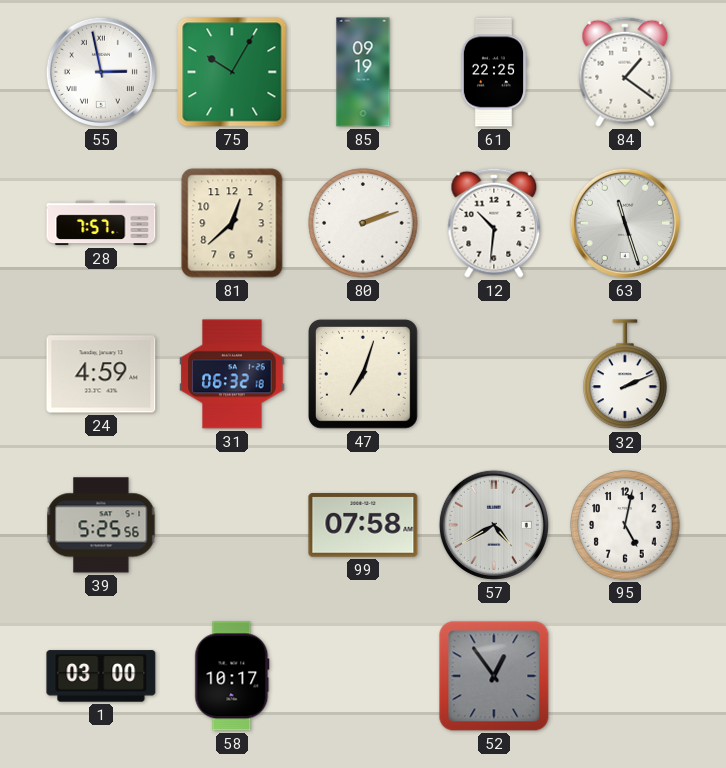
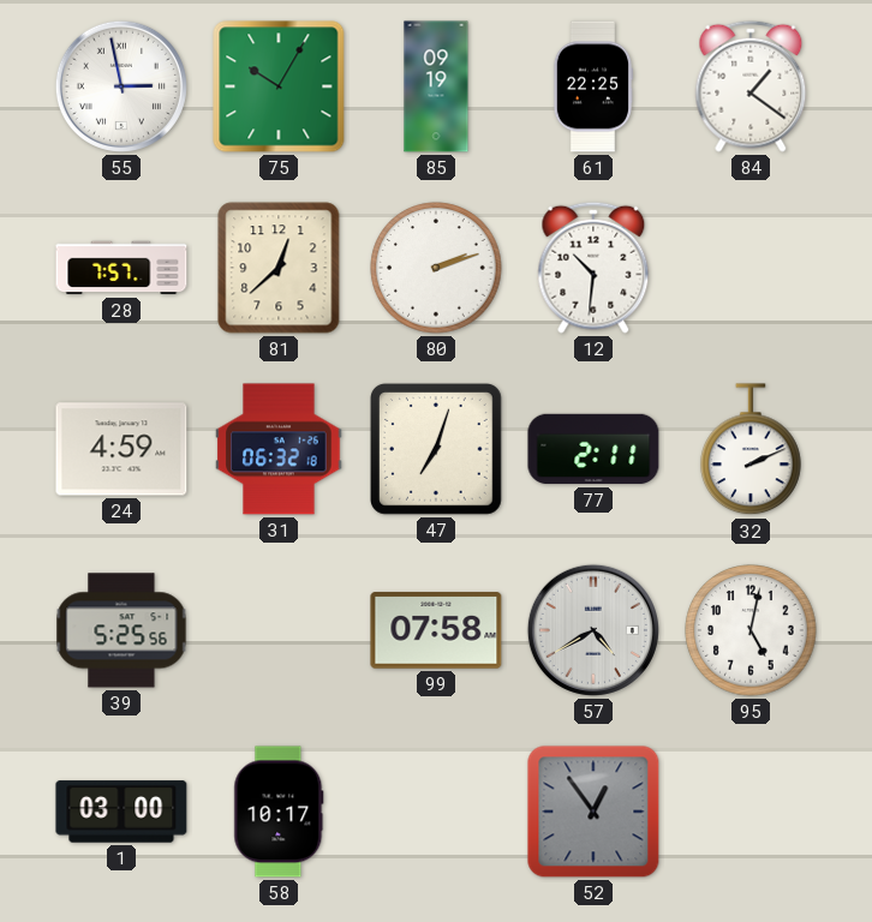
63: 11:27 -> none (625, 223)
77: none -> 2:11 (593, 449)
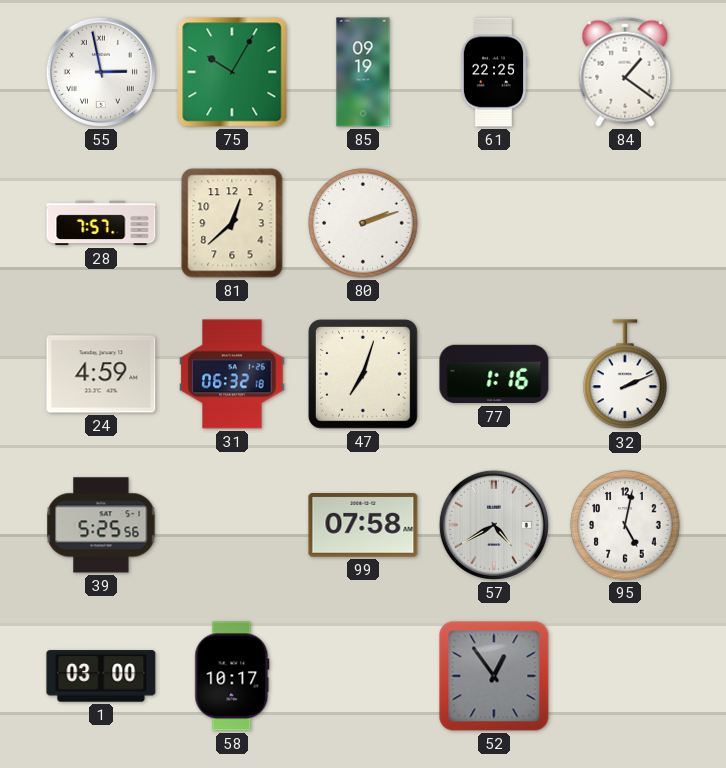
12: 10:31 -> none (593, 268)
77: 2:11 -> 1:16 (494, 374)
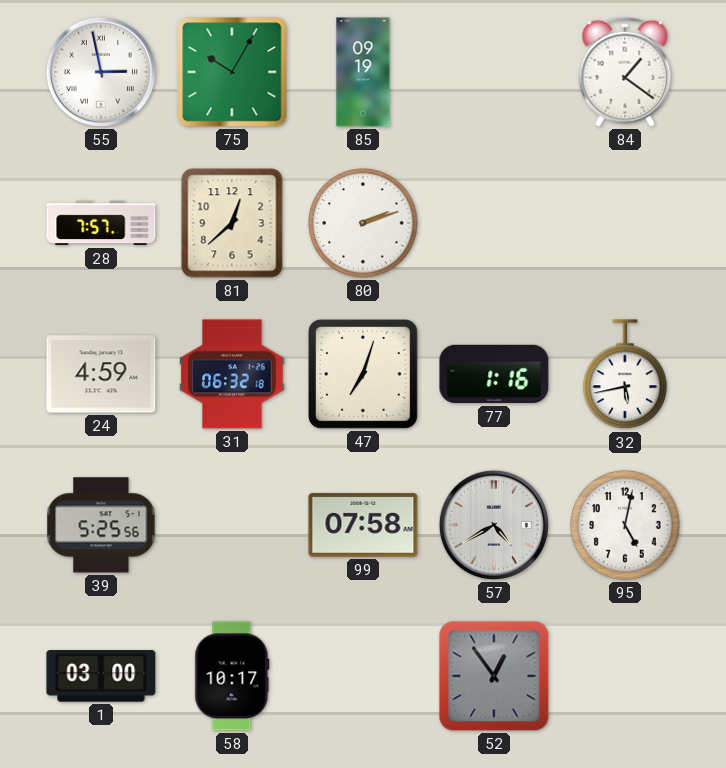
61: 22:25 -> none (493, 72)
32: 2:11 -> 5:43 (626, 375)
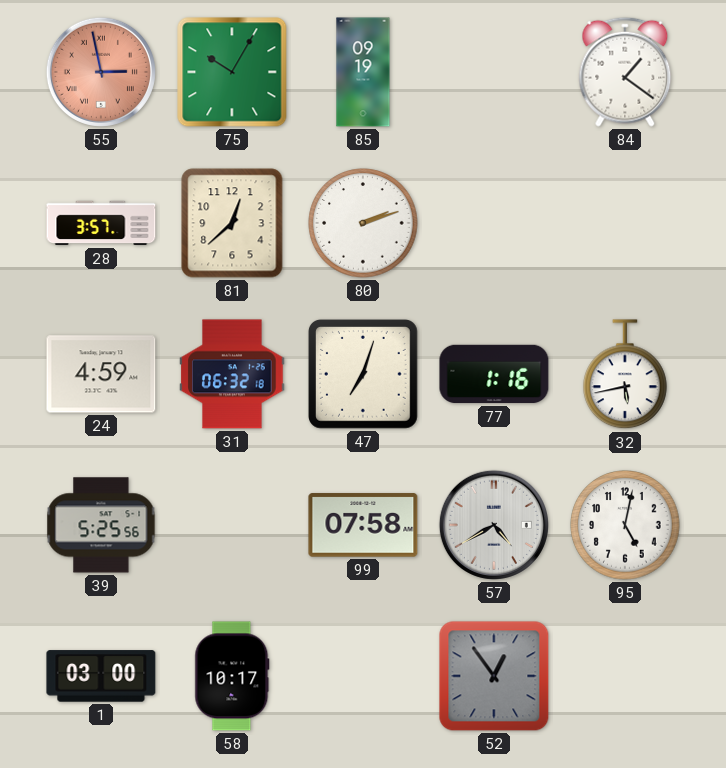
55 dial: white -> salmon (101, 72)
28: 7:57 -> 3:57 (101, 223)
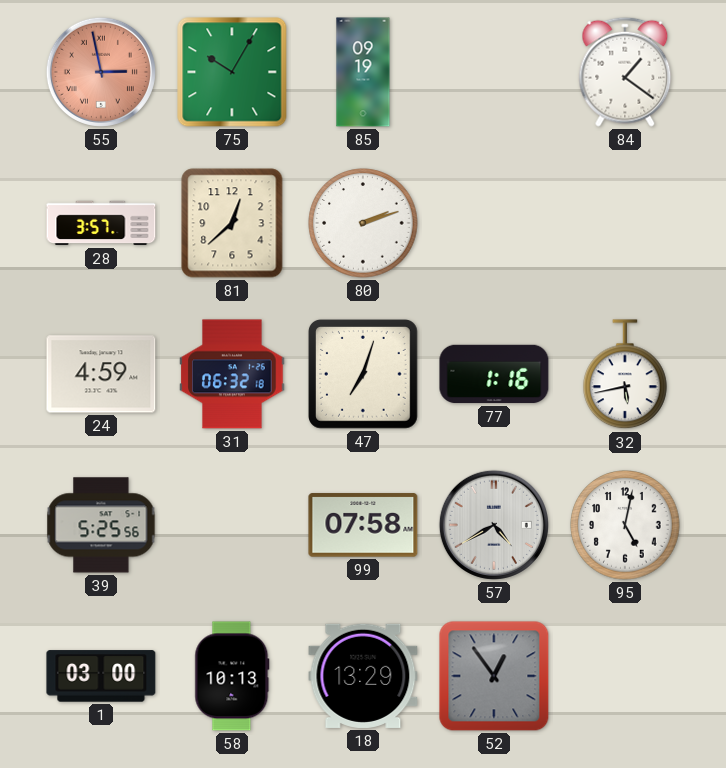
58: 10:17 -> 10:13 (232, 676)
18: none -> 13:29 (363, 676)
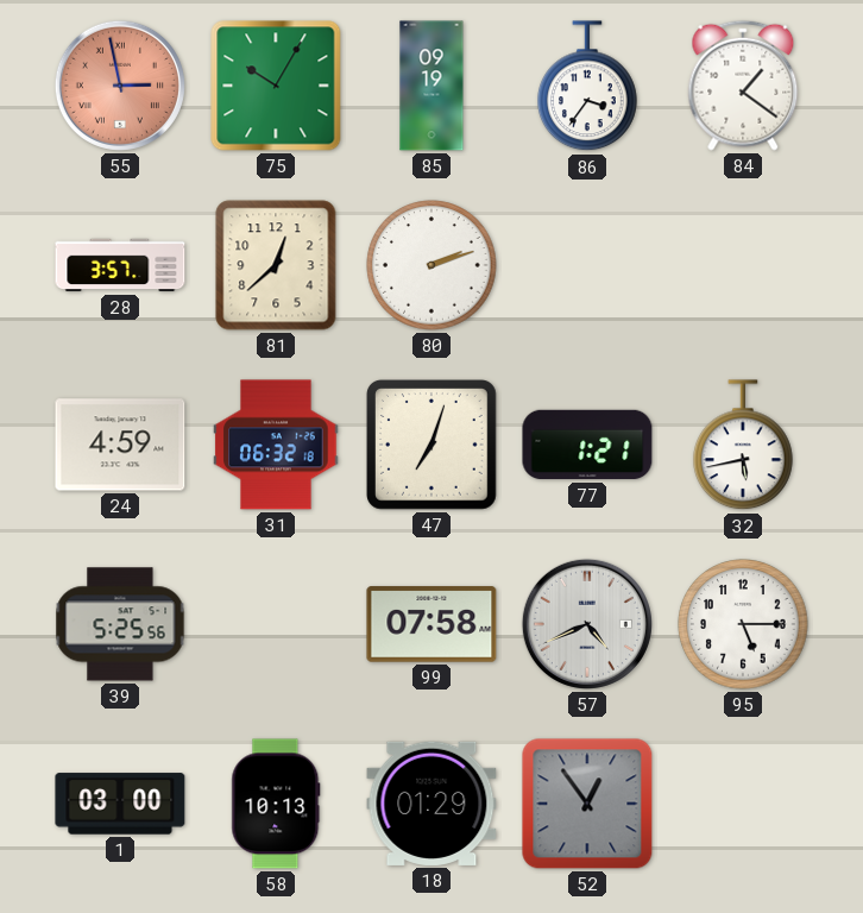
86: none -> 3:36 (588, 87)
77: 1:16 -> 1:21 (587, 445)
57: 4:40 -> 4:41 (587, 624)
95: 5:02 -> 5:15 (743, 624)
18: 13:29 -> 01:29 (431, 804)
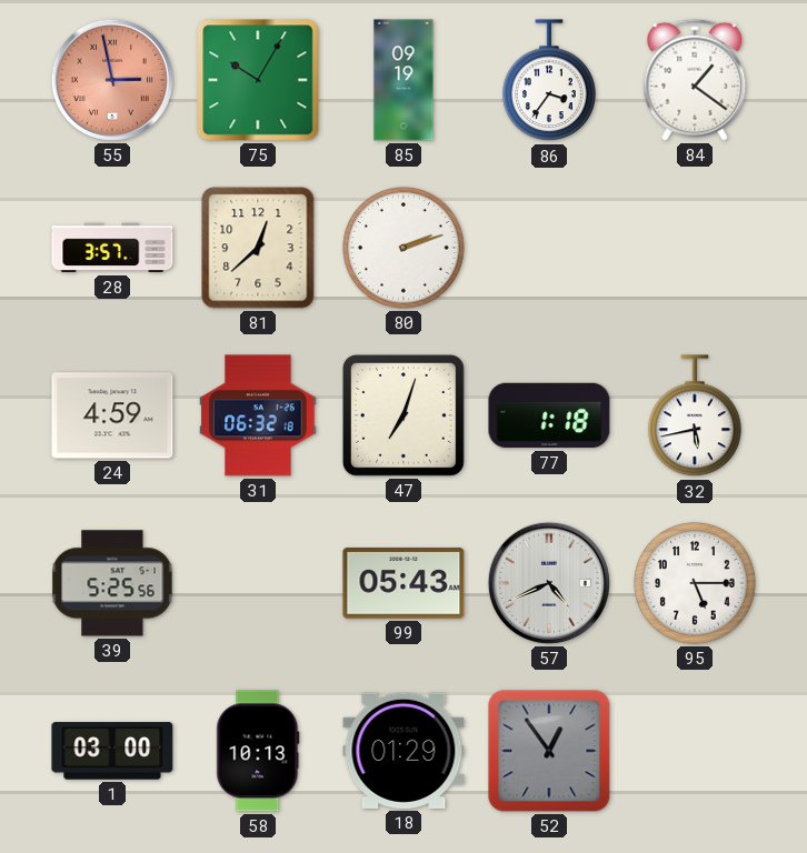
77: 1:21 -> 1:18 (549, 415)
99: 07:58 -> 05:43 (403, 583)
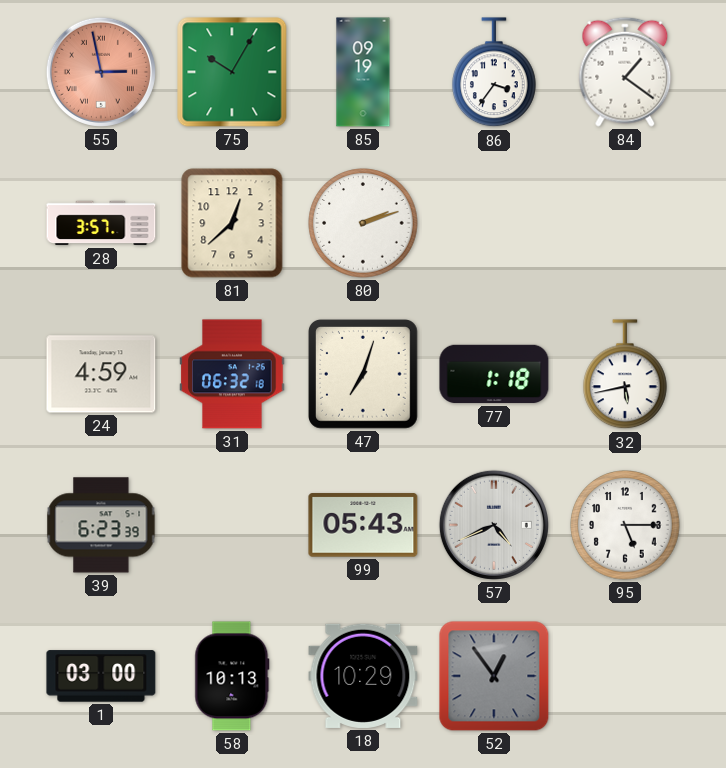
39: 5:25 -> 6:23 (101, 525)
18: 01:29 -> 10:29 (363, 676)
